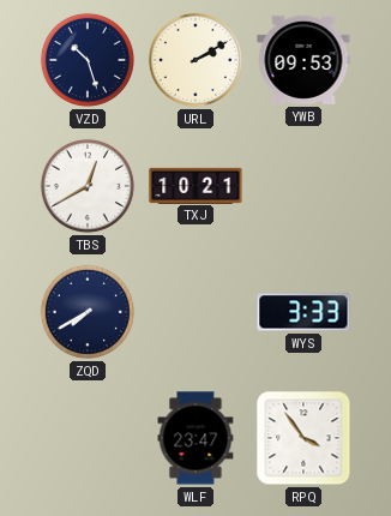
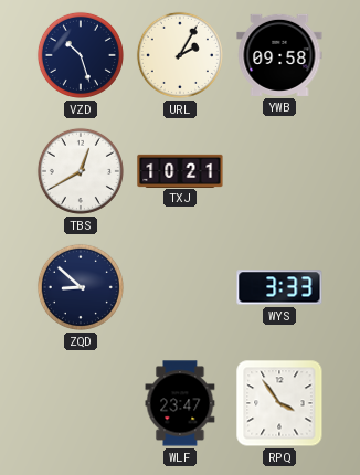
URL: 2:10 -> 2:05 (180, 55)
YWB: 09:53 -> 09:58 (279, 55)
ZQD: 7:40 -> 8:52 (81, 287)
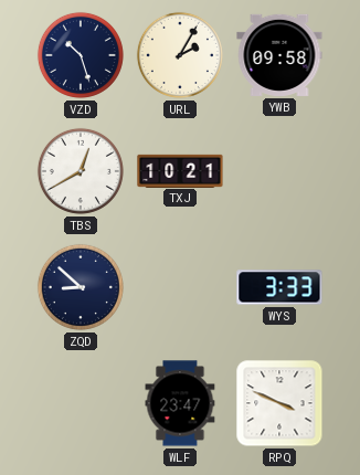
RPQ: 3:54 -> 3:49 (279, 403)
